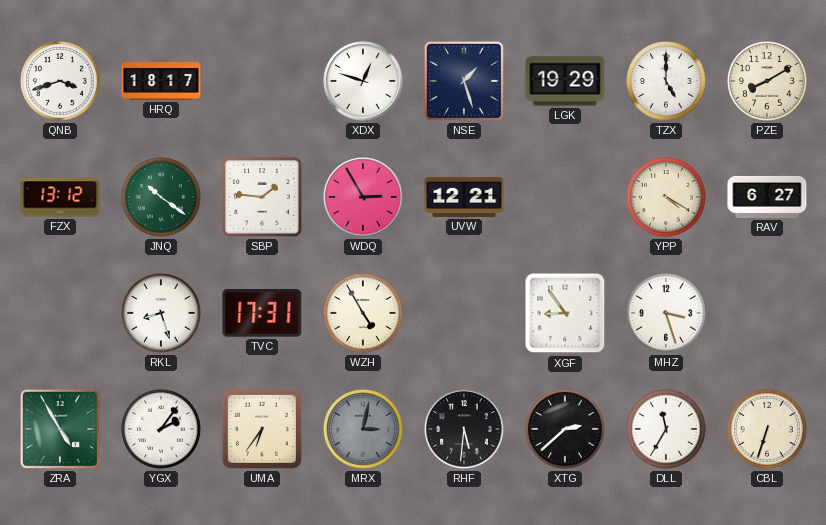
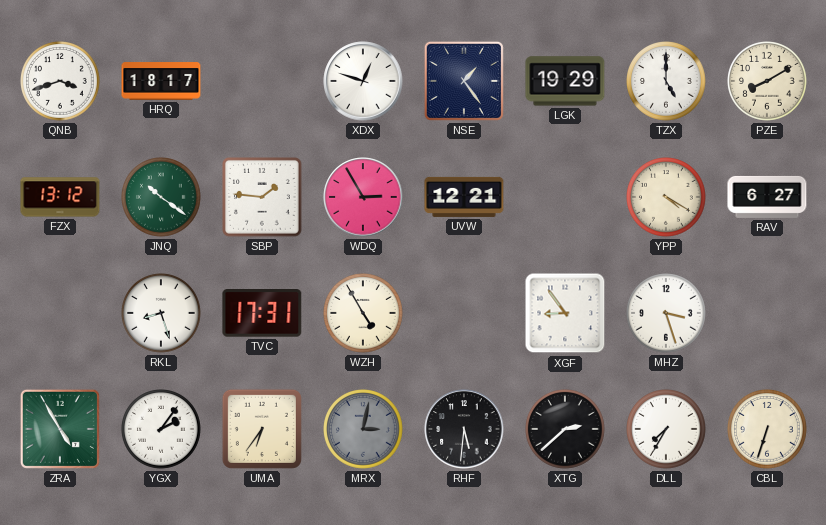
NSE: 1:27 -> 1:24 (464, 81)
DLL: 11:35 -> 7:35 (667, 430)
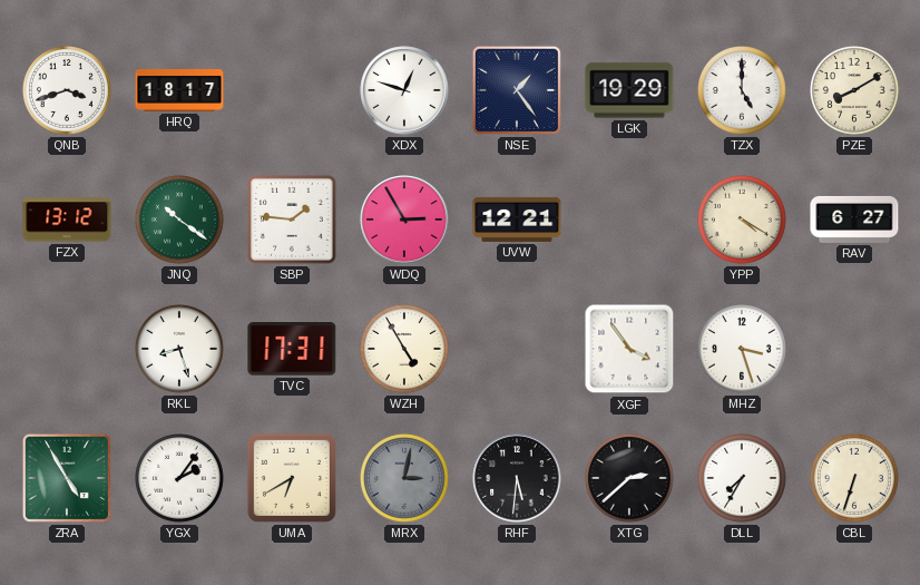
XGF: 8:54 -> 3:54 (629, 349)
UMA: 6:36 -> 6:40 (292, 478)
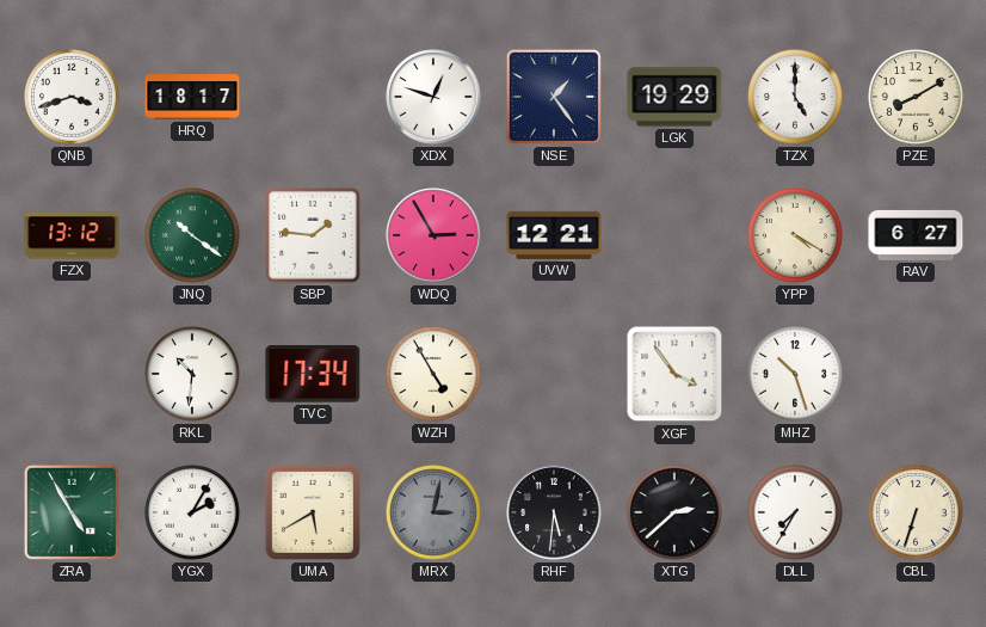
RKL: 8:27 -> 10:31 (193, 375)
TVC: 17:31 -> 17:34 (313, 375)
MHZ: 3:27 -> 10:27 (796, 375)
YGX: 2:06 -> 2:05 (193, 514)
UMA: 6:40 -> 5:40 (313, 512)
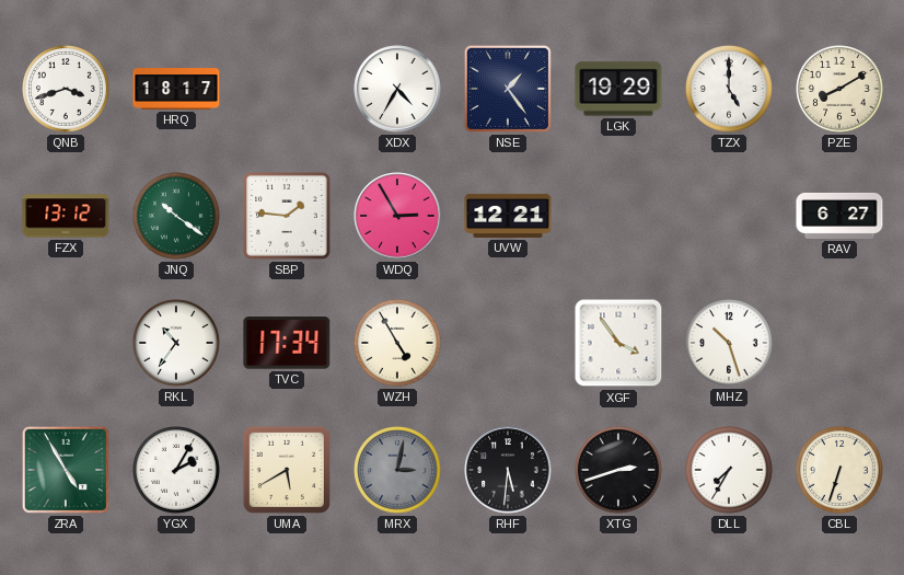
XDX: 12:48 -> 4:35 (397, 89)
YPP: 4:20 -> none (796, 236)
RKL: 10:31 -> 10:36 (177, 344)
XTG: 2:38 -> 2:42 (619, 471)
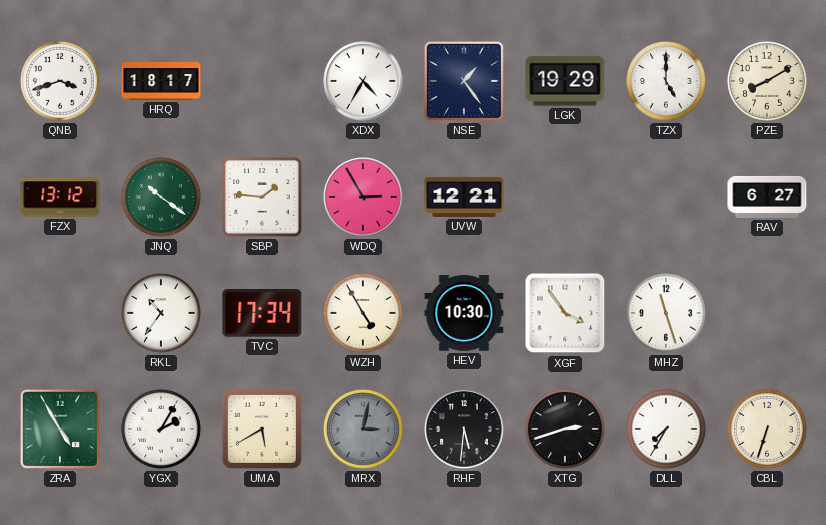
HEV: none -> 10:30 (464, 313)
MHZ: 10:27 -> 11:27 (667, 314)
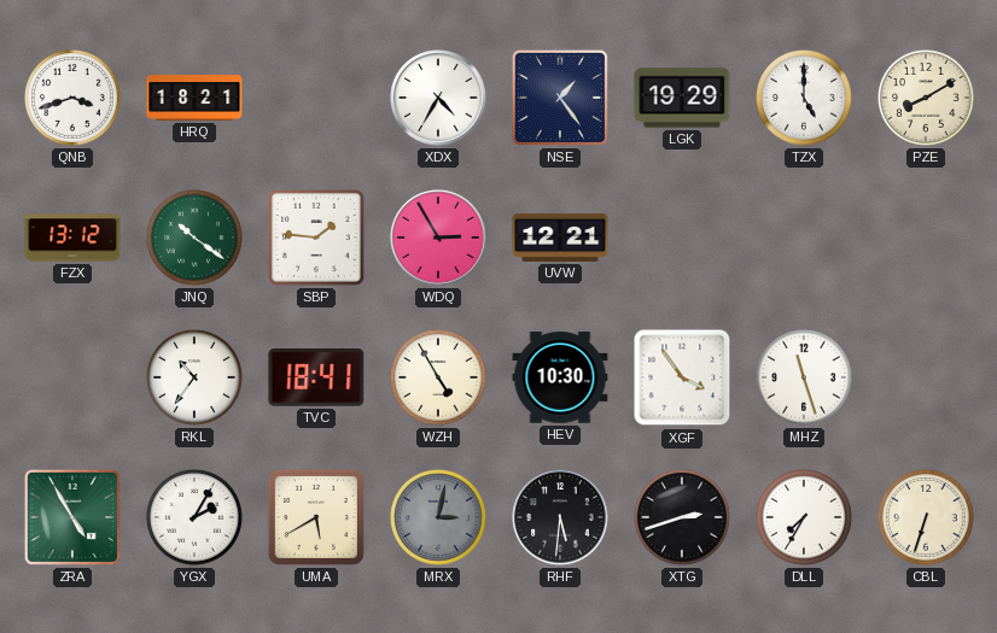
HRQ: 18:17 -> 18:21 (194, 98)
RAV: 6:27 -> none (767, 197)
TVC: 17:34 -> 18:41 (316, 379)
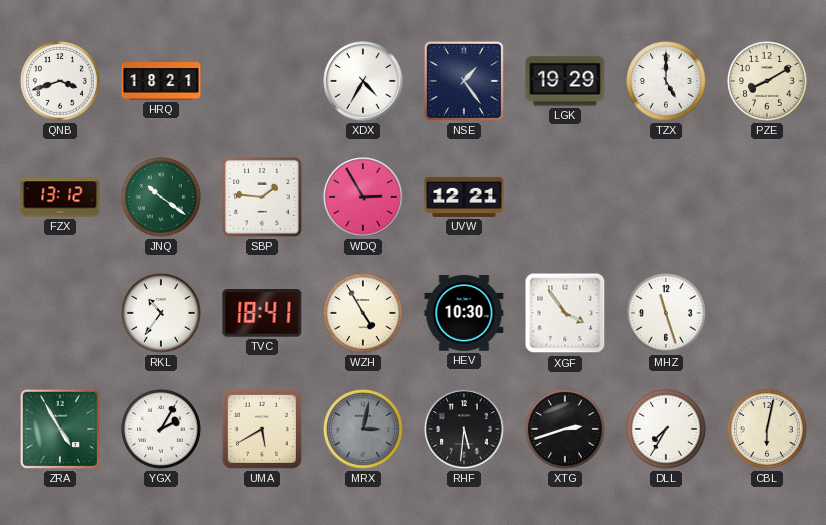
CBL: 6:33 -> 6:02 (768, 430)
